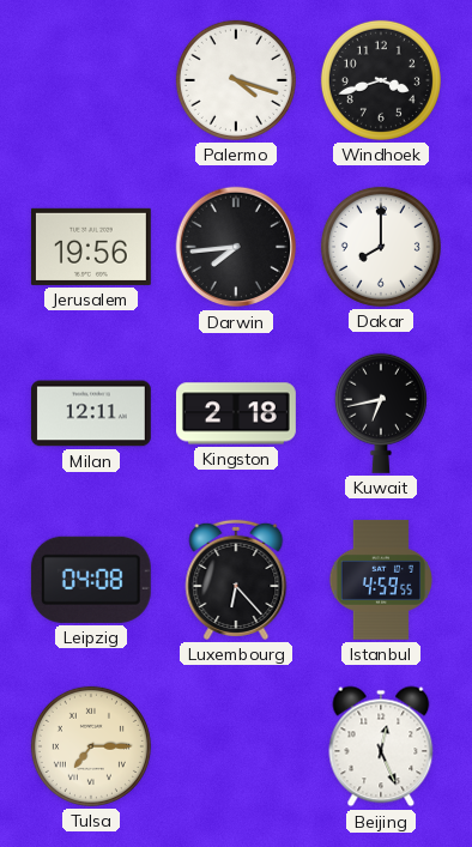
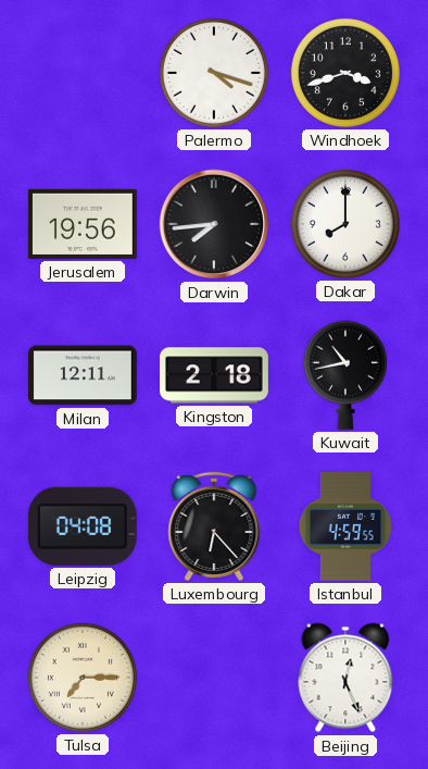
Kuwait: 6:43 -> 10:43 (345, 375)
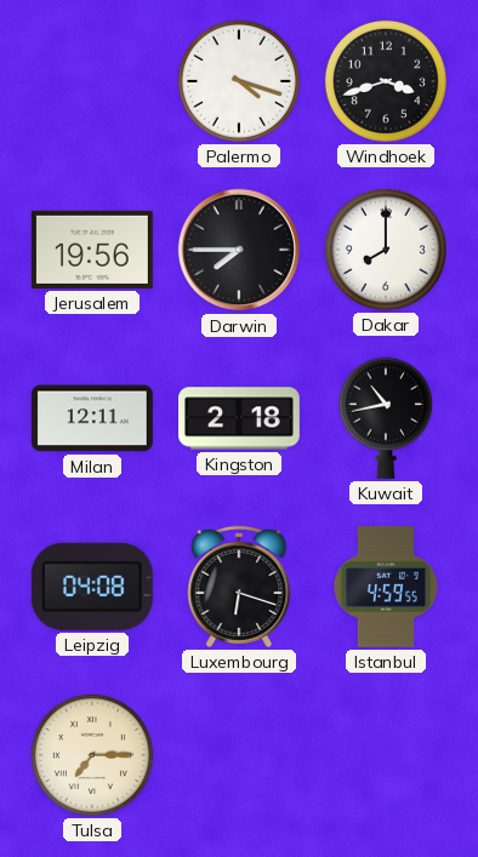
Darwin: 7:44 -> 7:45 (239, 250)
Luxembourg: 6:23 -> 6:18 (239, 587)
Beijing: 12:26 -> none (345, 678)
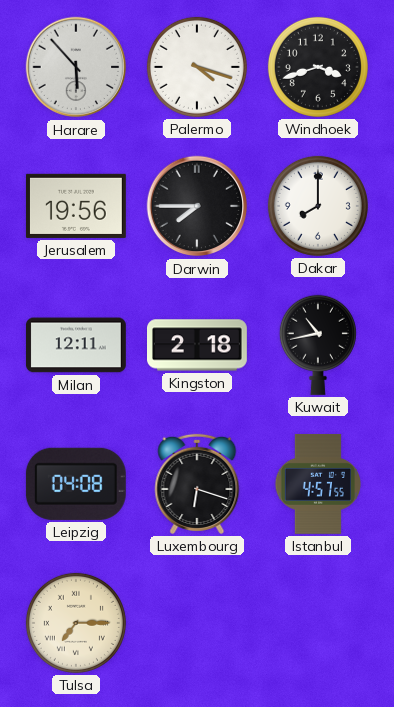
Harare: none -> 5:53 (76, 67)
Istanbul: 4:59 -> 4:57 (317, 484)
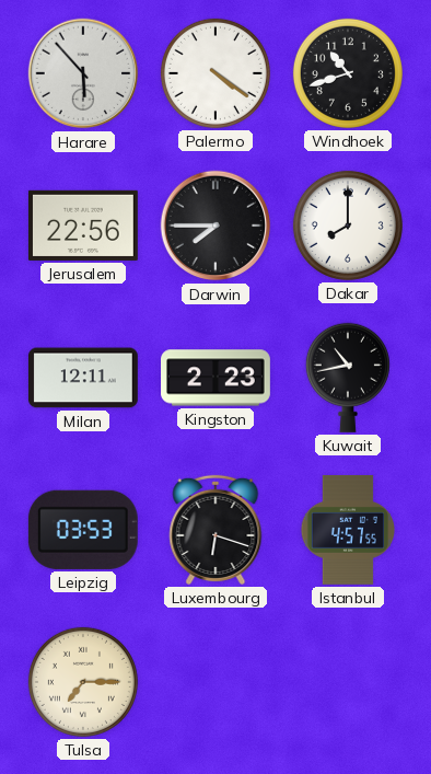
Palermo: 4:18 -> 4:21 (215, 73)
Windhoek: 3:42 -> 10:42 (348, 73)
Jerusalem: 19:56 -> 22:56 (83, 226)
Kingston: 2:18 -> 2:23 (217, 378)
Leipzig: 04:08 -> 03:53 (83, 530)
